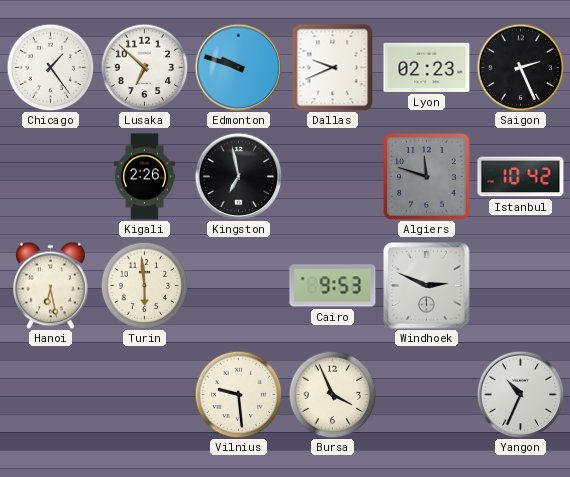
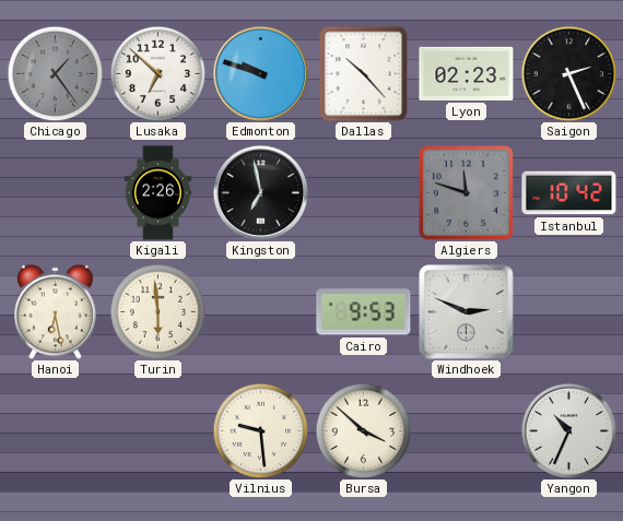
Chicago dial: white -> grey (55, 73)
Dallas: 9:41 -> 10:23 (364, 73)
Bursa: 3:56 -> 3:52 (363, 430)
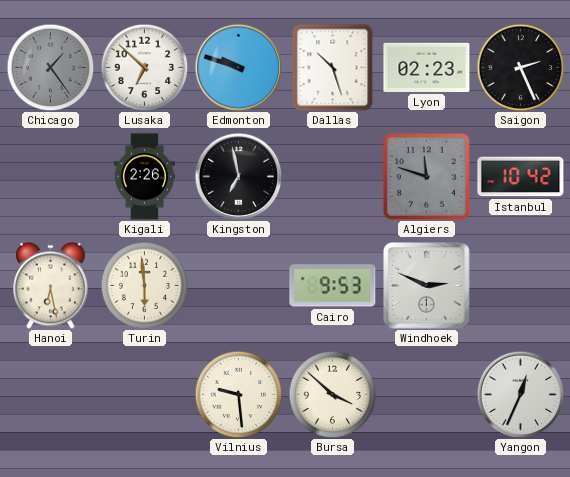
Dallas: 10:23 -> 10:27 (333, 67)
Yangon: 10:34 -> 12:34 (520, 394)
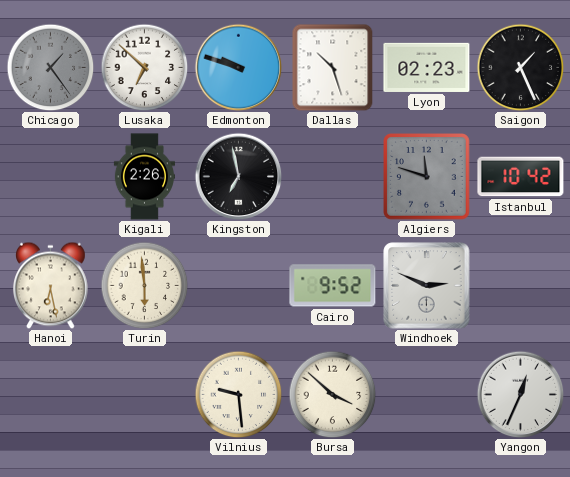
Saigon: 2:26 -> 1:26 (520, 67)
Cairo: 9:53 -> 9:52 (333, 286)
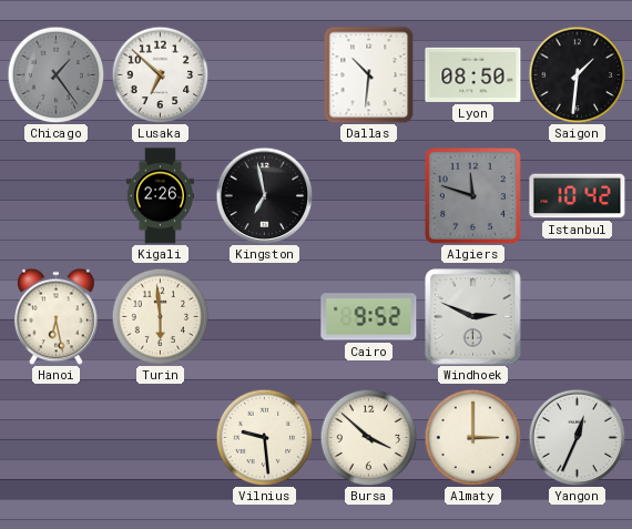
Edmonton: 9:48 -> none (238, 67)
Dallas: 10:27 -> 10:31 (369, 74)
Lyon: 02:23 -> 08:50 (473, 74)
Saigon: 1:26 -> 1:31 (577, 74)
Almaty: none -> 3:00 (472, 437)
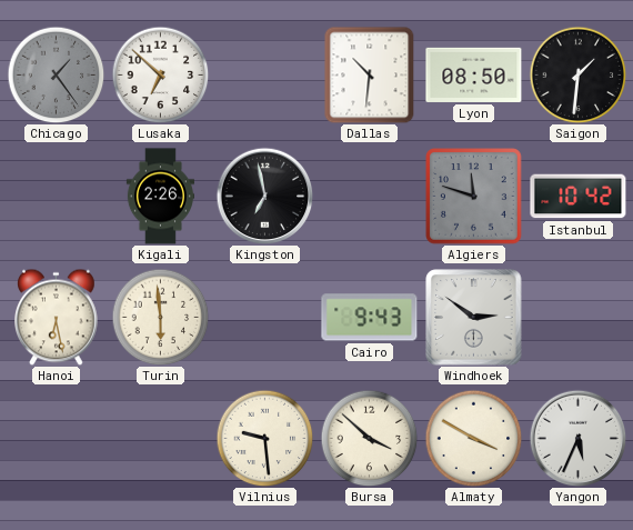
Cairo: 9:52 -> 9:43 (370, 318)
Windhoek: 2:49 -> 2:51 (474, 318)
Almaty: 3:00 -> 3:50 (473, 438)
Yangon: 12:34 -> 5:34 (577, 438)
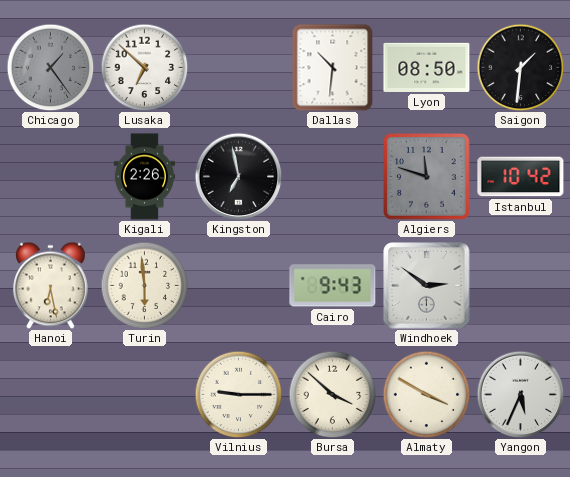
Vilnius: 9:29 -> 9:15 (238, 394)
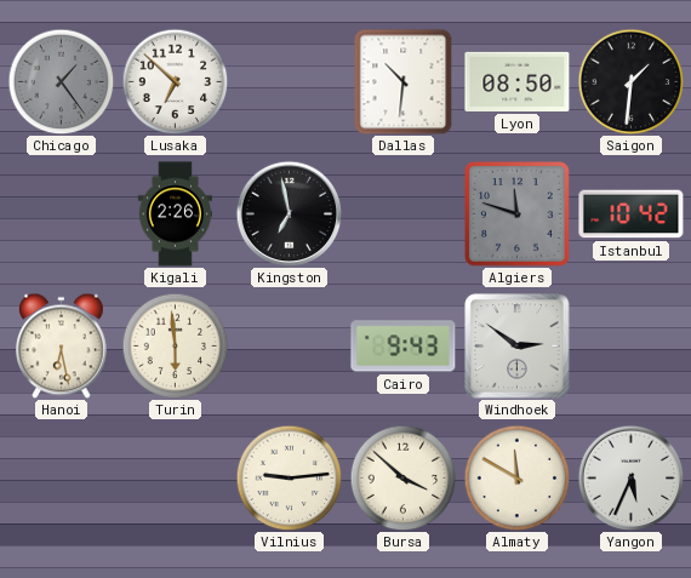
Vilnius: 9:15 -> 9:14 (289, 477)
Almaty: 3:50 -> 11:50 (516, 477)
